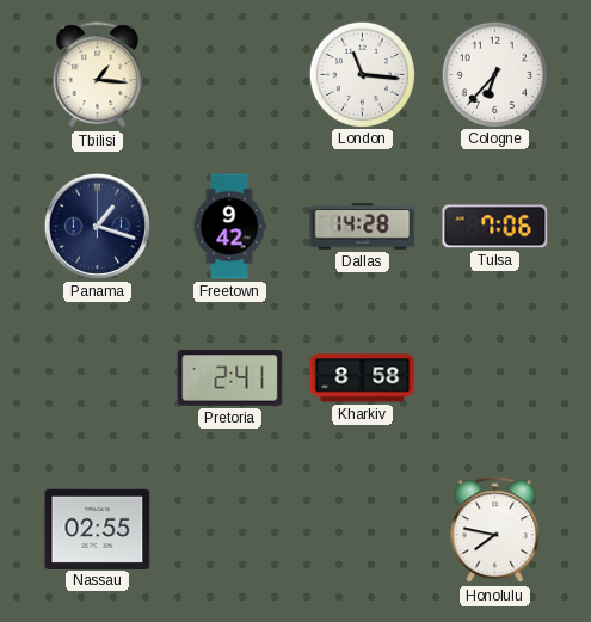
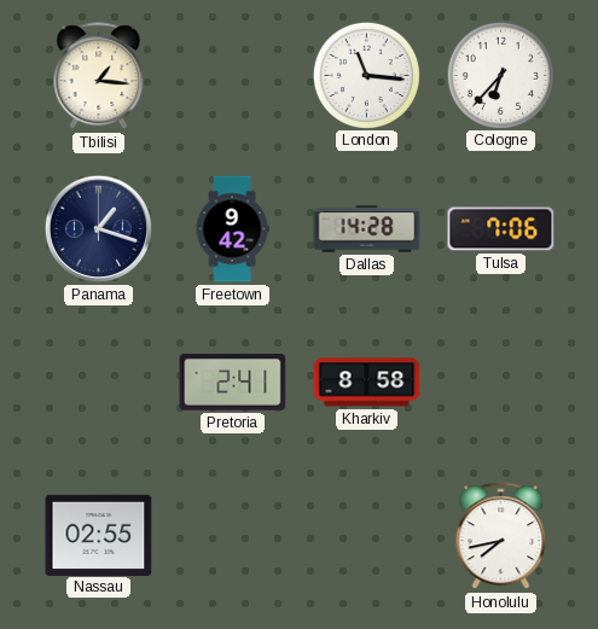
Honolulu: 7:47 -> 7:43 (501, 536)
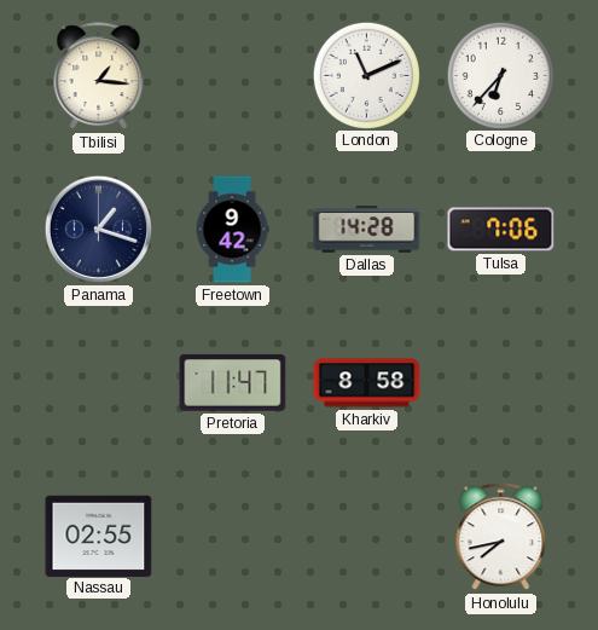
London: 11:16 -> 11:11 (366, 75)
Pretoria: 2:41 -> 11:47 (233, 383)
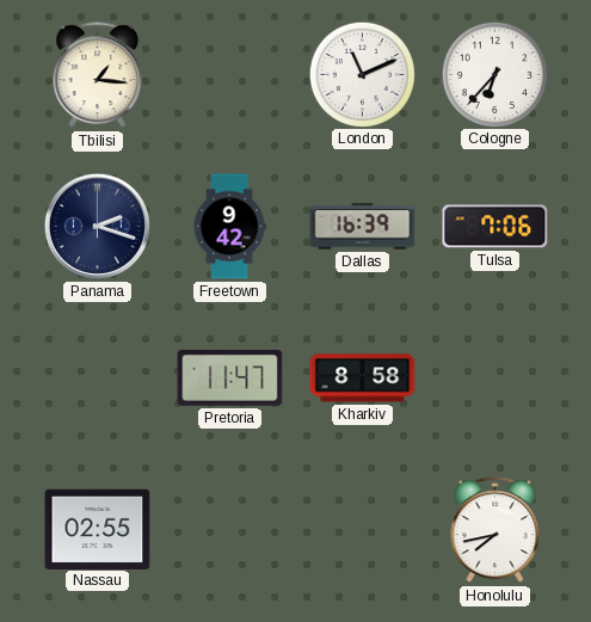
Panama: 1:18 -> 2:18 (97, 226)
Dallas: 14:28 -> 16:39 (363, 227)
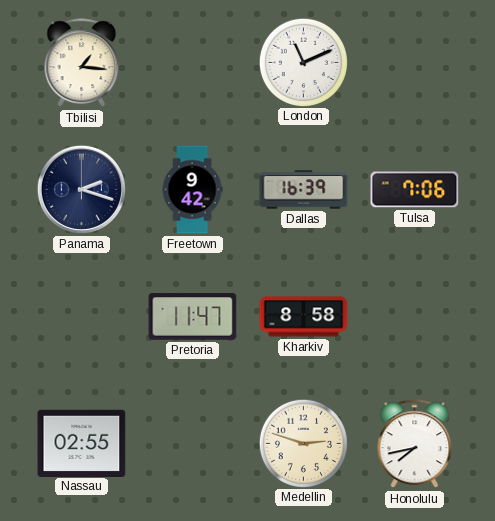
Cologne: 6:37 -> none (494, 74)
Medellin: none -> 2:48 (303, 443)
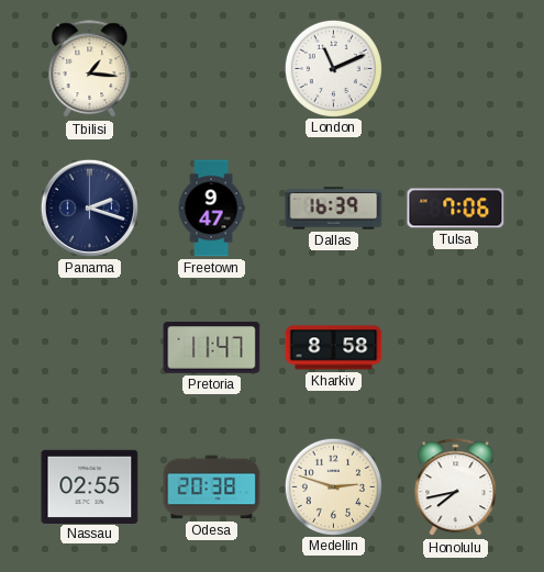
Freetown: 9:42 -> 9:47 (211, 209)
Odesa: none -> 20:38 (212, 487)
